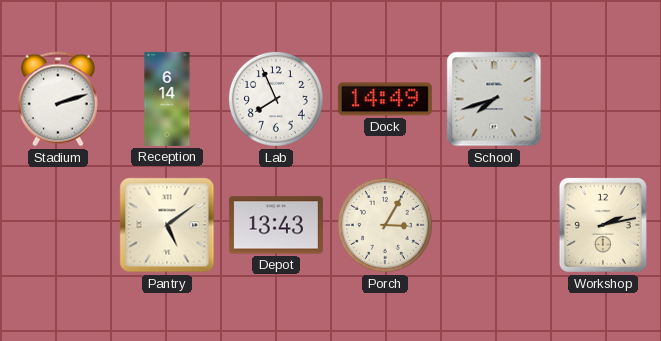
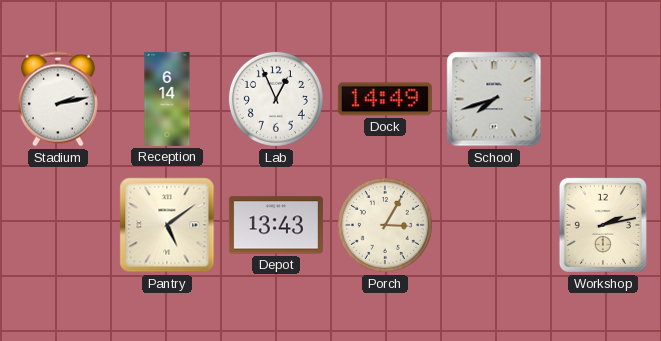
Stadium: 2:12 -> 2:13 (58, 99)
Lab: 7:56 -> 12:56 (276, 99)
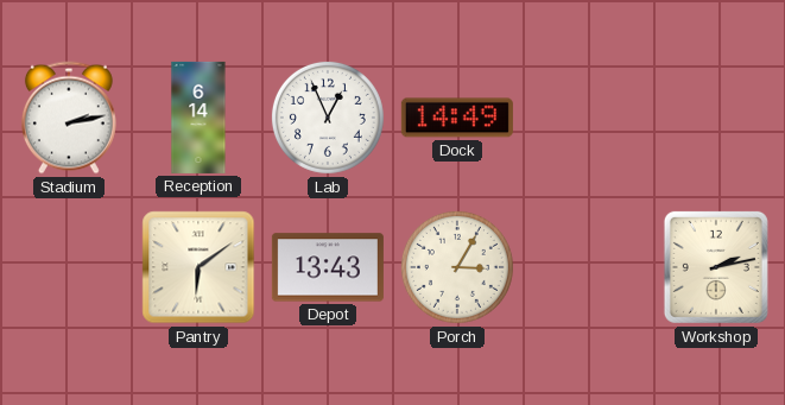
School: 7:42 -> none (494, 99)
Pantry: 5:09 -> 6:09 (198, 267)
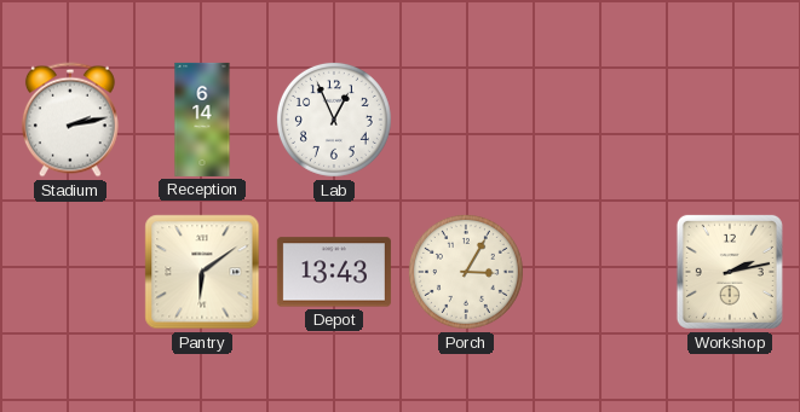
Dock: 14:49 -> none (457, 118)
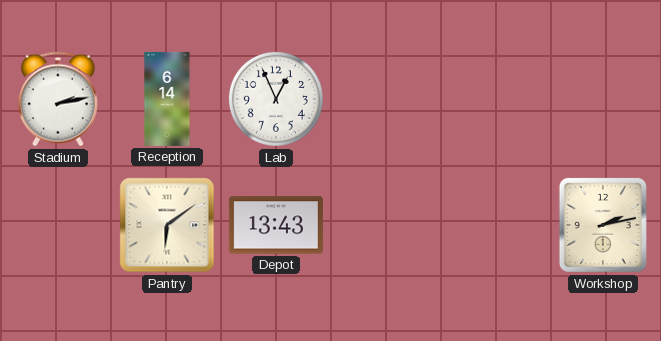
Porch: 3:05 -> none (466, 272)
